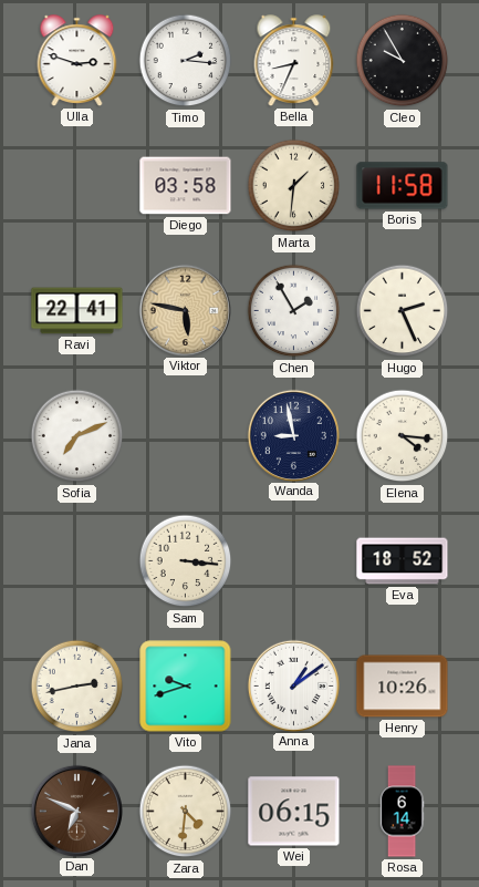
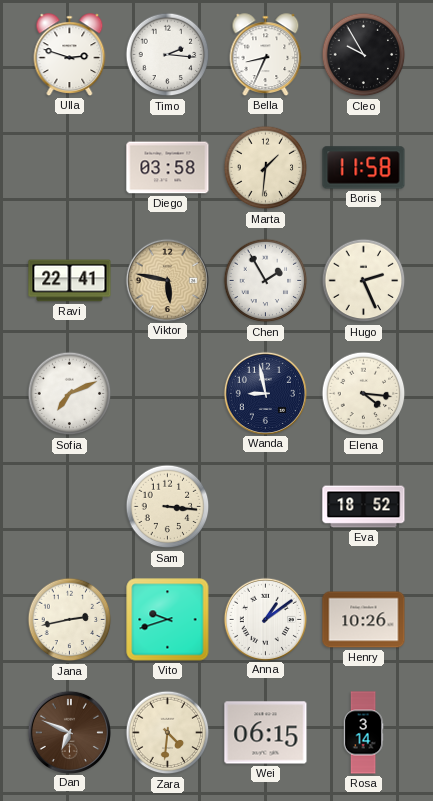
Rosa: 6:14 -> 3:14 (363, 733)
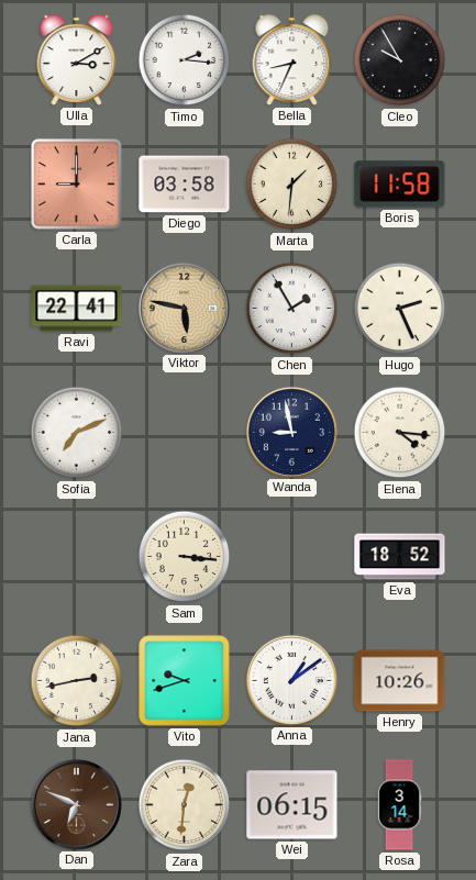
Ulla: 2:48 -> 3:10 (77, 60)
Carla: none -> 9:00 (77, 185)
Zara: 4:31 -> 12:31 (185, 805)
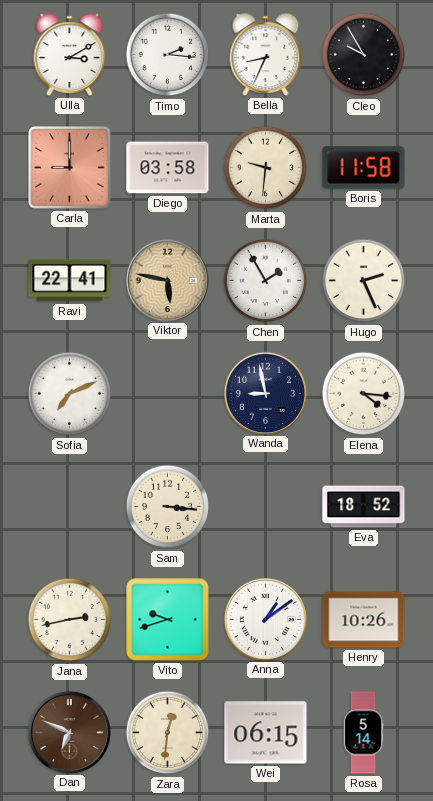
Marta: 1:31 -> 9:31 (266, 168)
Rosa: 3:14 -> 5:14 (363, 733)
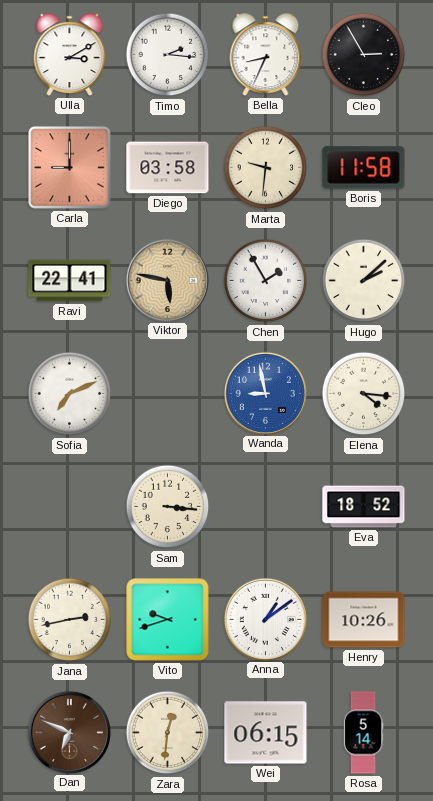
Cleo: 9:55 -> 2:55 (364, 55)
Hugo: 2:26 -> 2:08 (364, 281)
Wanda dial: navy -> blue (265, 393)
